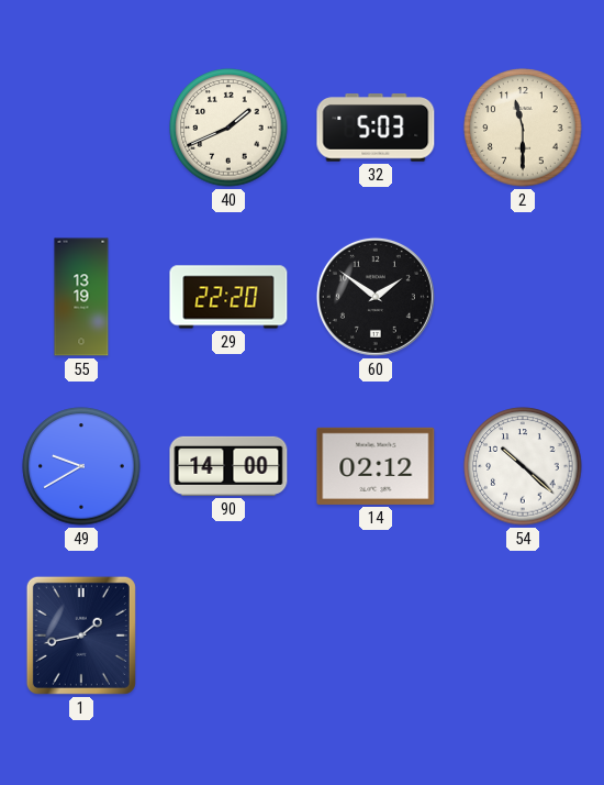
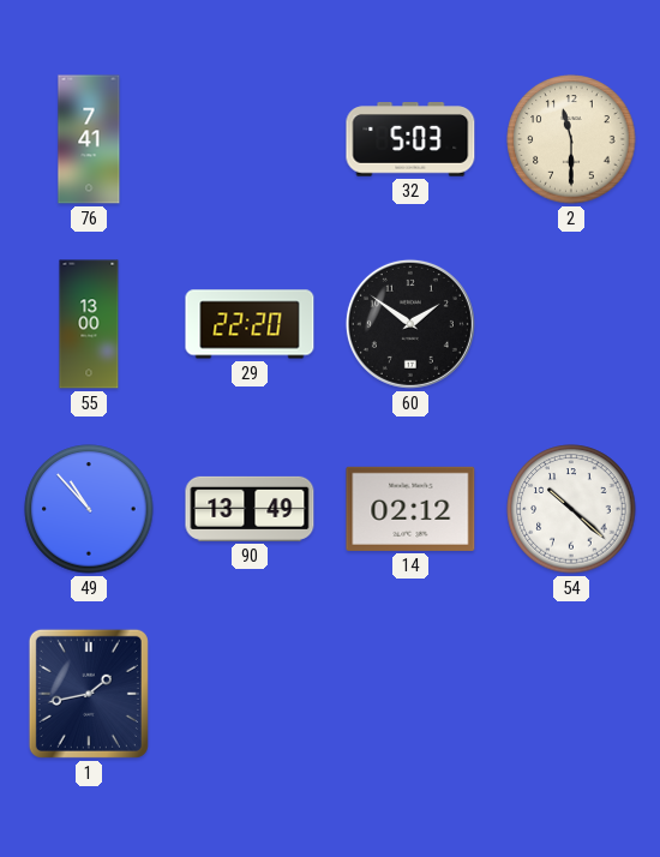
76: none -> 7:41 (89, 139)
40: 1:41 -> none (228, 128)
55: 13:19 -> 13:00 (89, 324)
49: 9:40 -> 10:53 (89, 509)
90: 14:00 -> 13:49 (250, 509)
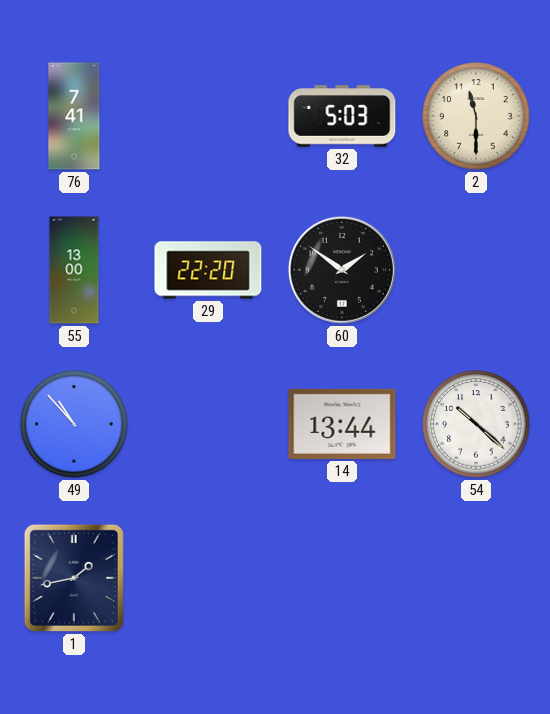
90: 13:49 -> none (250, 509)
14: 02:12 -> 13:44 (342, 424)
